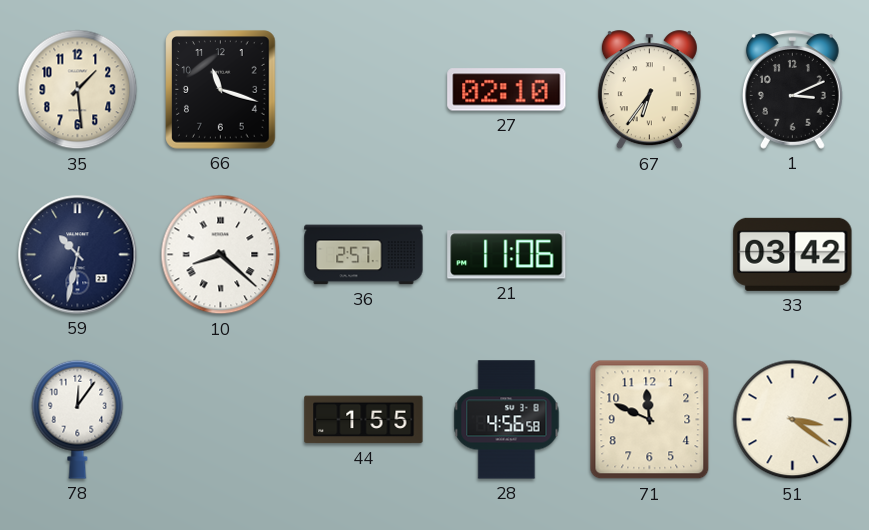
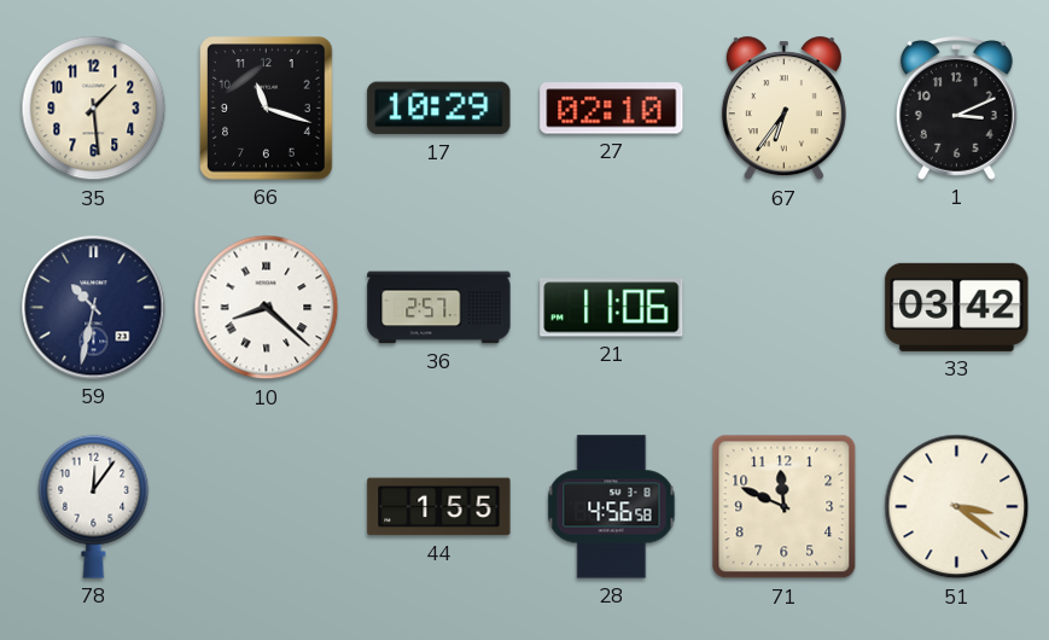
17: none -> 10:29 (439, 109)
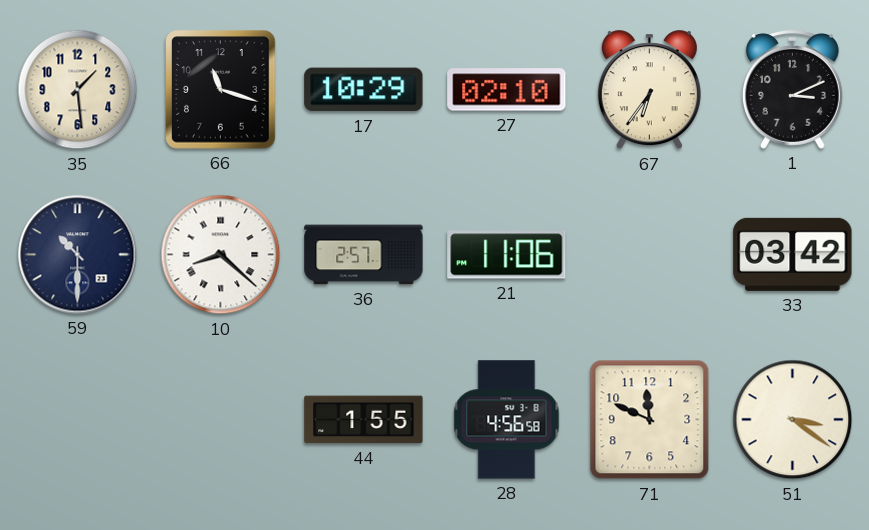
59: 10:32 -> 10:30 (78, 255)
78: 12:06 -> none (94, 506)
